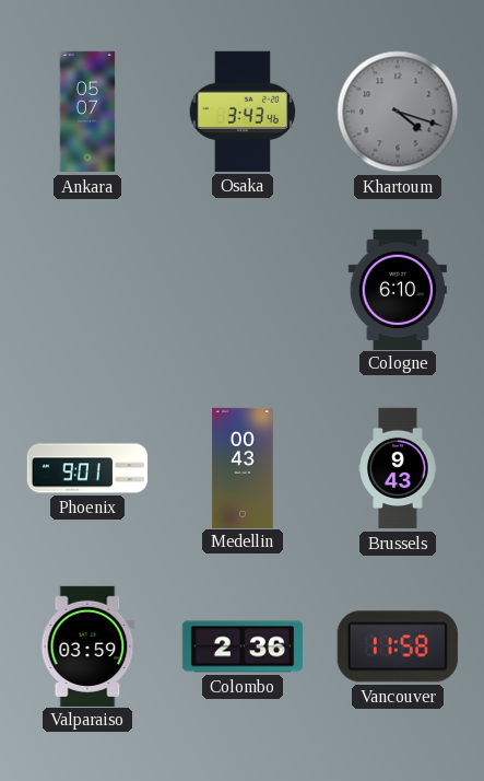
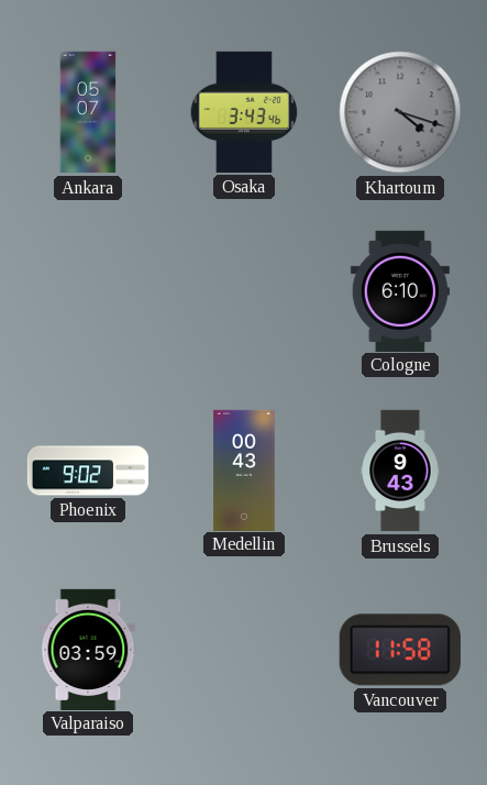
Phoenix: 9:01 -> 9:02 (88, 471)
Colombo: 2:36 -> none (241, 646)
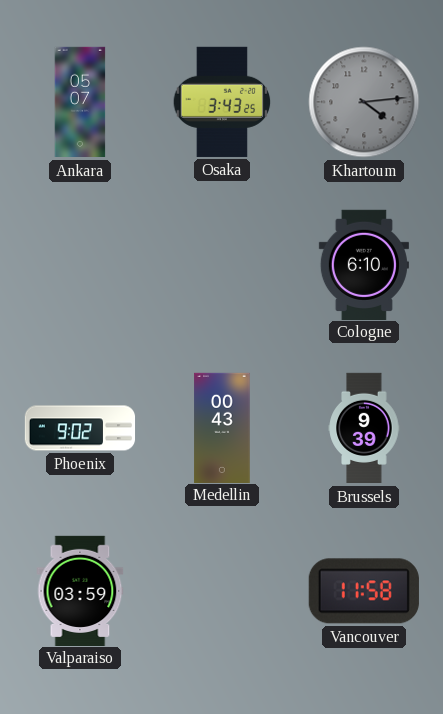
Osaka: 3:43:46 -> 3:43:25 (222, 102)
Khartoum: 4:18 -> 4:14 (364, 102)
Brussels: 9:43 -> 9:39 (364, 428)
